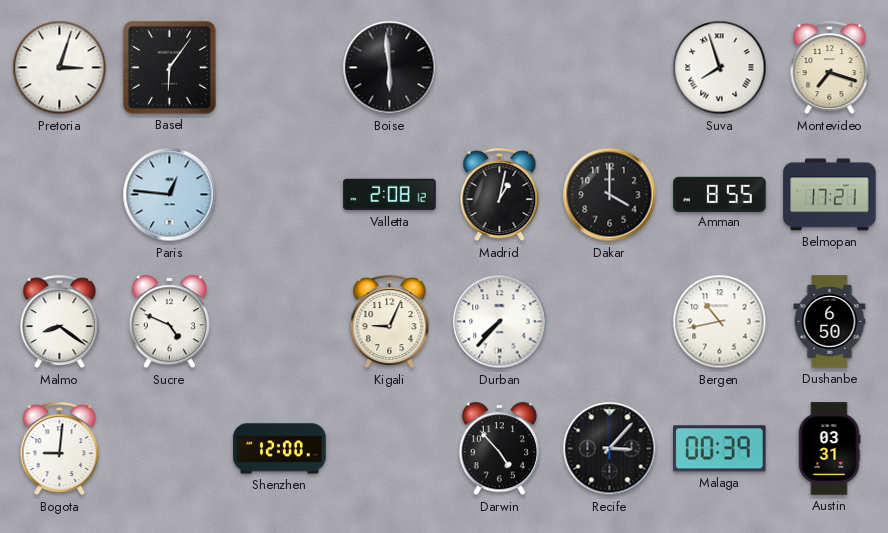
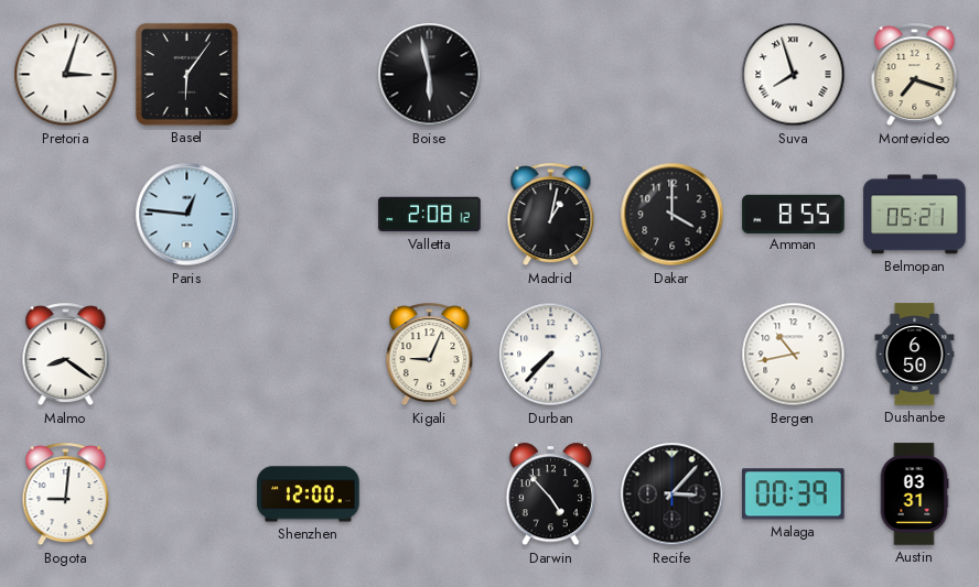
Boise: 5:59 -> 5:58 (430, 75)
Belmopan: 17:21 -> 05:21 (915, 215)
Sucre: 4:49 -> none (169, 322)
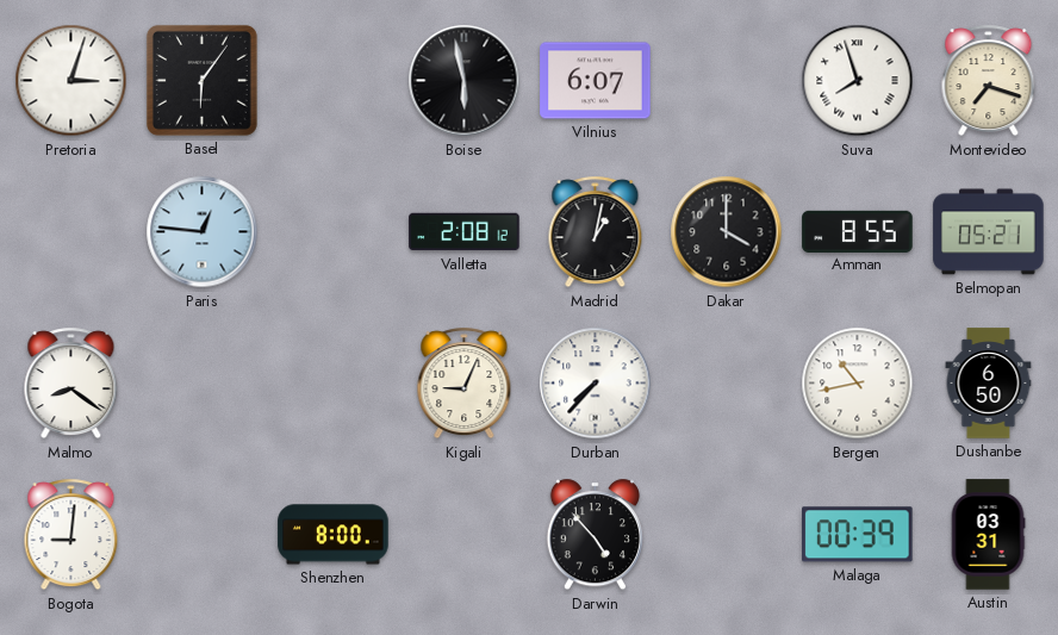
Vilnius: none -> 6:07 (596, 81)
Shenzhen: 12:00 -> 8:00 (334, 535)
Recife: 3:07 -> none (673, 494)
